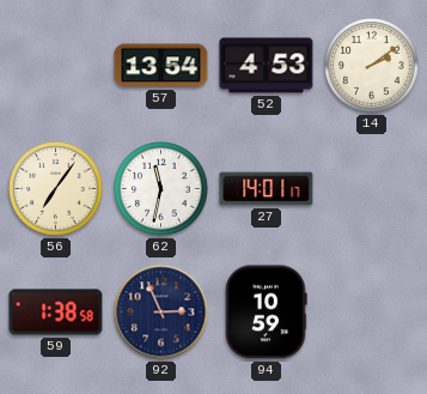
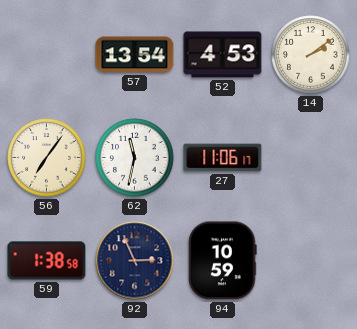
27: 14:01 -> 11:06 (223, 158)
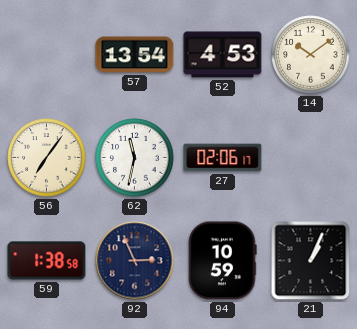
14: 2:09 -> 10:09 (311, 55)
27: 11:06 -> 02:06 (223, 158)
21: none -> 1:04 (311, 261)
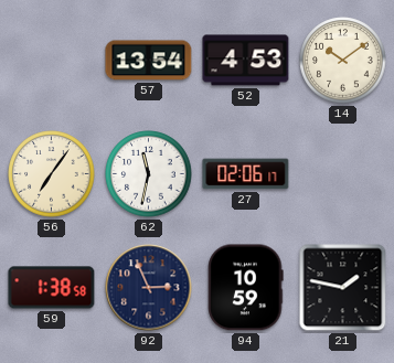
21: 1:04 -> 1:47 (343, 288)
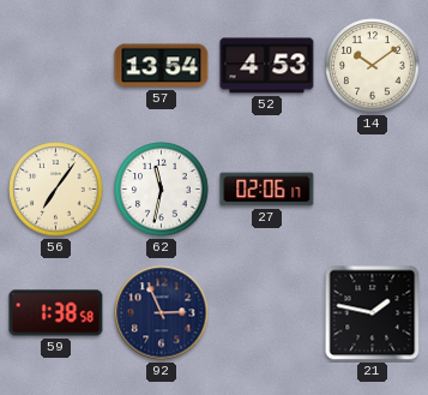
94: 10:59 -> none (246, 288)
